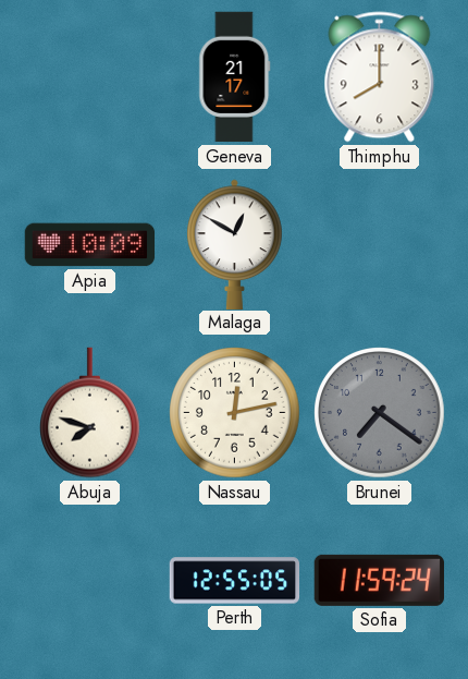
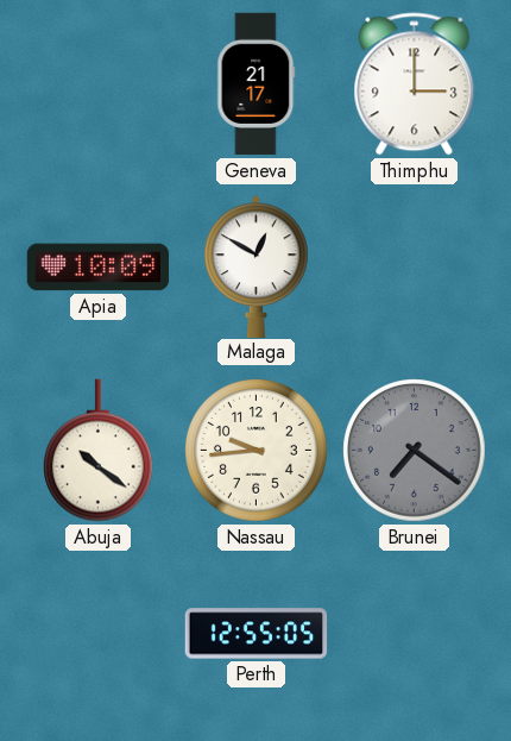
Thimphu: 8:00 -> 3:00 (415, 84)
Abuja: 7:48 -> 10:21 (99, 451)
Nassau: 12:13 -> 9:44 (257, 451)
Sofia: 11:59 -> none (379, 580)
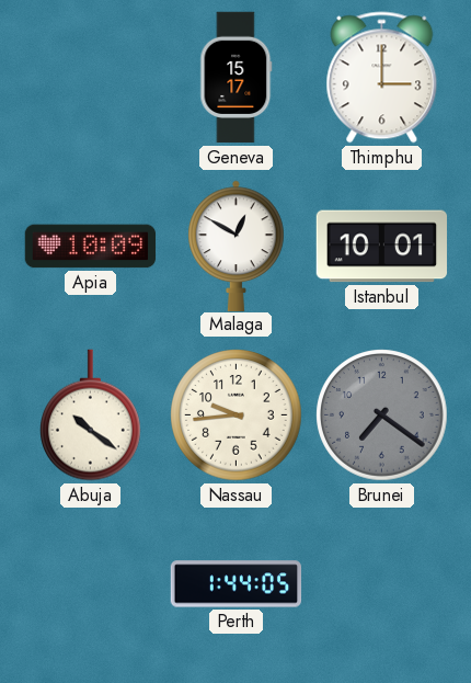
Geneva: 21:17 -> 15:17 (237, 78)
Istanbul: none -> 10:01 (382, 247)
Perth: 12:55 -> 1:44 (237, 584)
